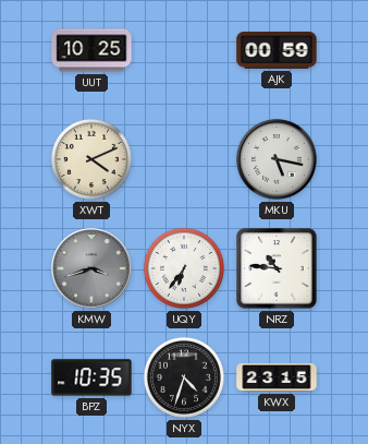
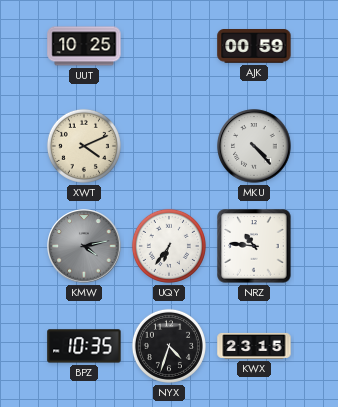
MKU: 5:17 -> 4:23 (254, 146)
KMW: 3:42 -> 4:13 (84, 246)
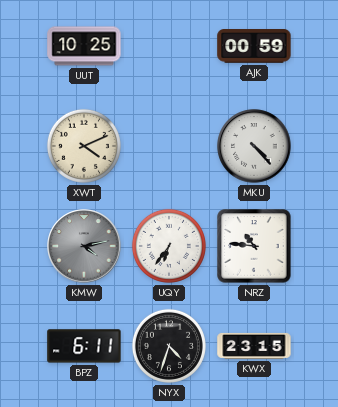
BPZ: 10:35 -> 6:11 (84, 346)
